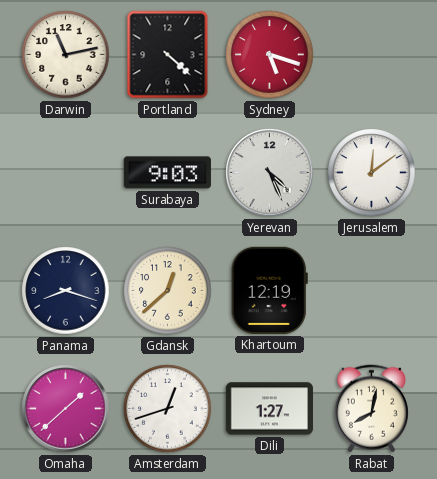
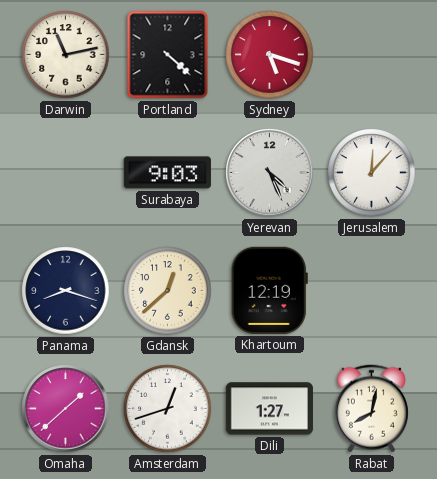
Jerusalem: 12:09 -> 12:07 (372, 173)
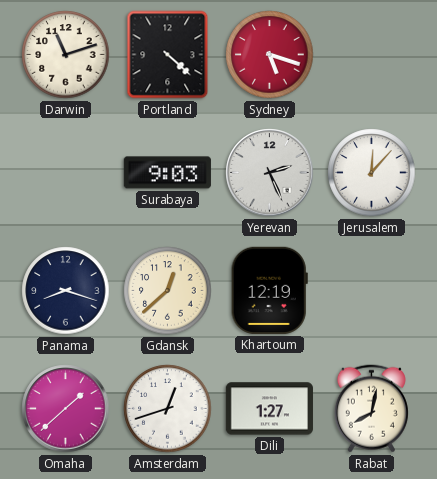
Darwin: 11:13 -> 11:12 (66, 55)
Yerevan: 4:26 -> 2:26 (270, 173)
